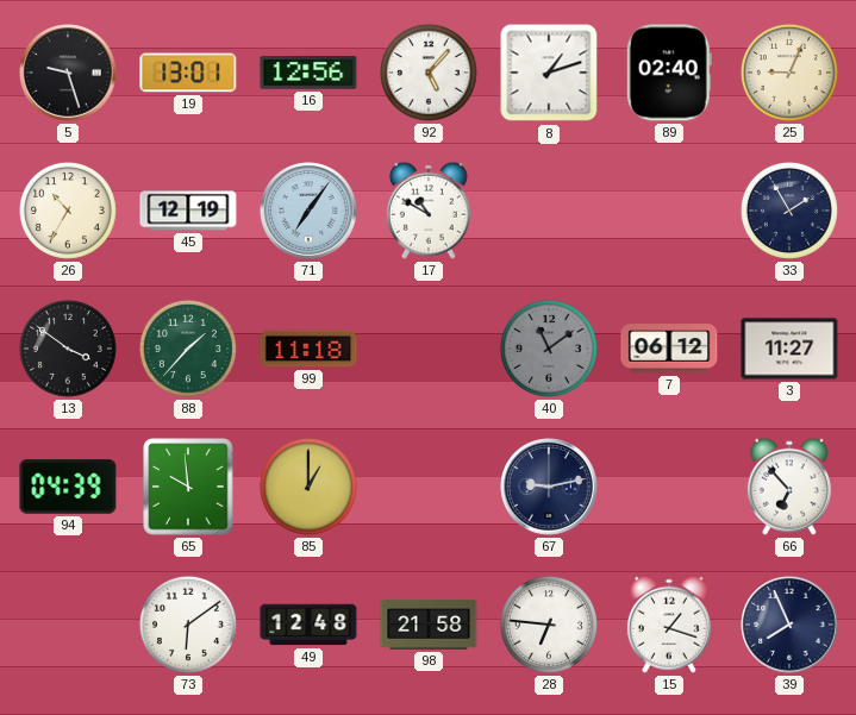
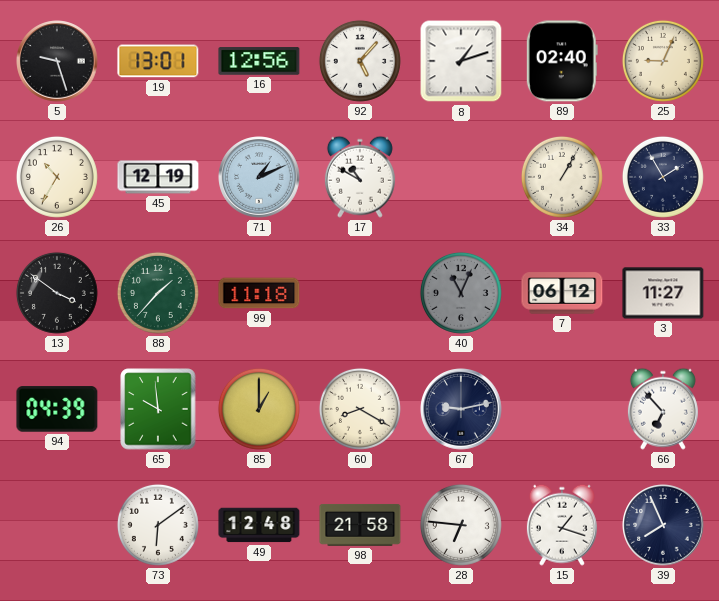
71: 7:06 -> 1:11 (259, 177)
34: none -> 1:05 (562, 177)
40: 11:09 -> 11:04 (461, 293)
60: none -> 8:20 (360, 409)
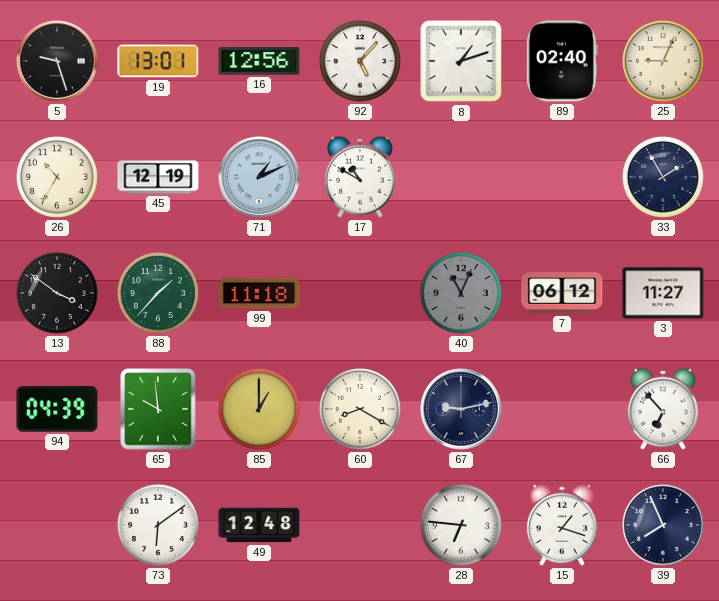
34: 1:05 -> none (562, 177)
98: 21:58 -> none (360, 525)
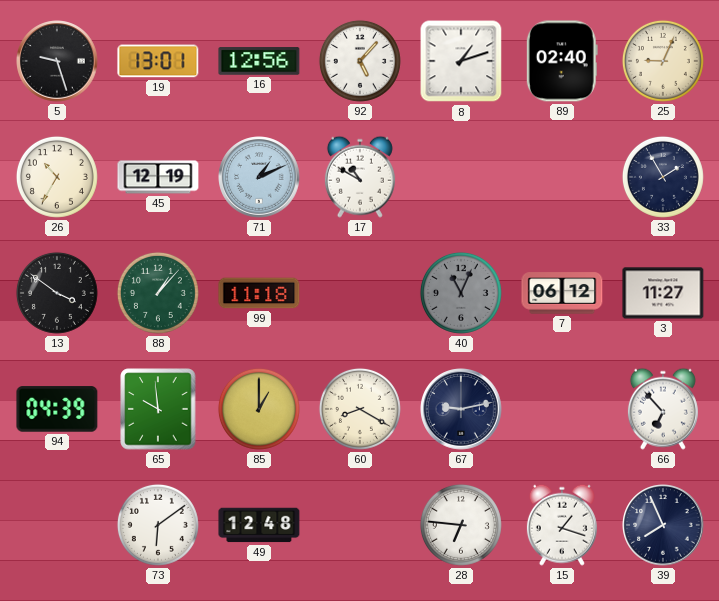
88: 1:37 -> 1:07 (158, 293)
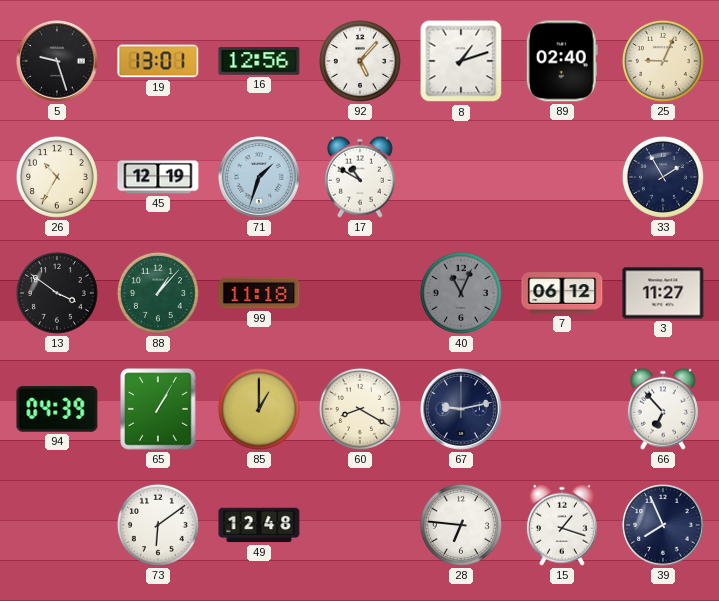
71: 1:11 -> 1:33 (259, 177)
65: 9:59 -> 1:05 (158, 409)
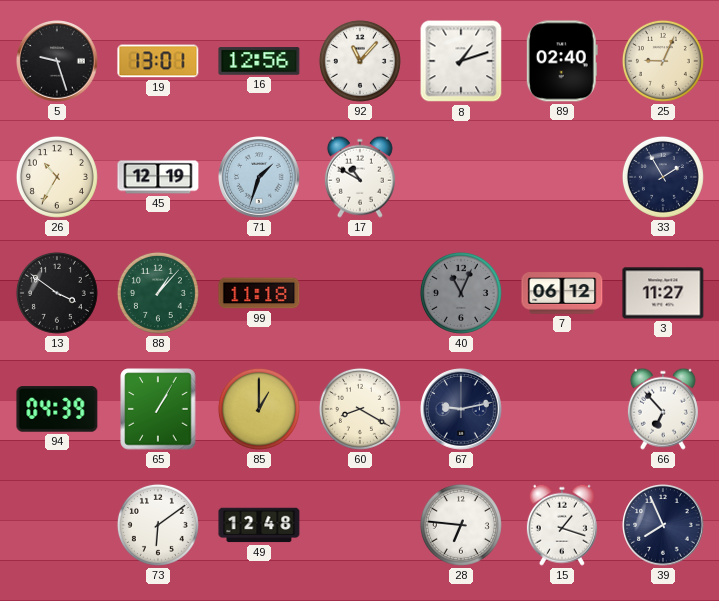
92: 5:07 -> 11:07 (360, 61)
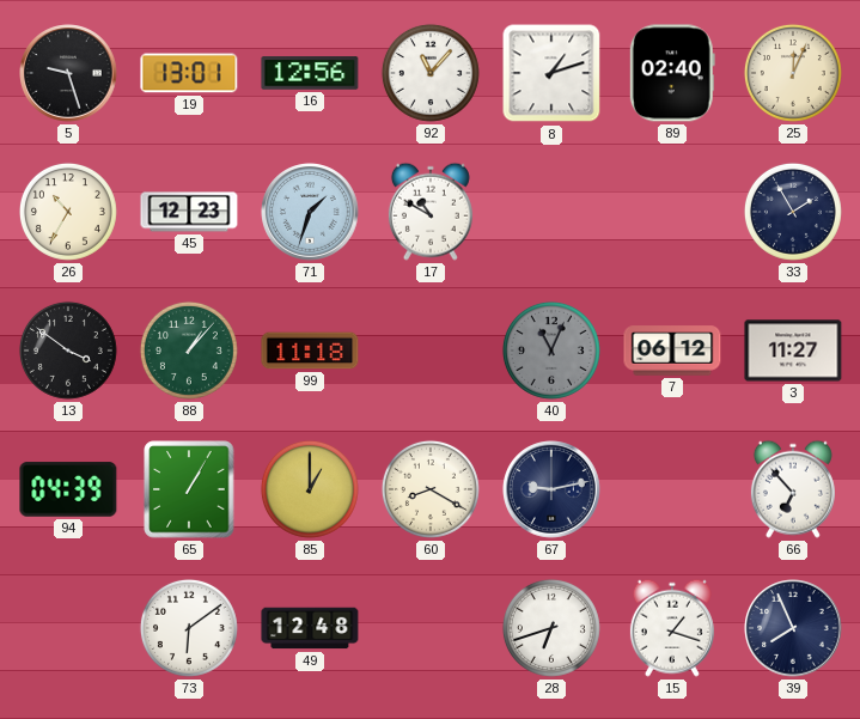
25: 9:04 -> 12:04 (793, 73)
45: 12:19 -> 12:23 (189, 212)
28: 6:46 -> 6:42 (551, 628)
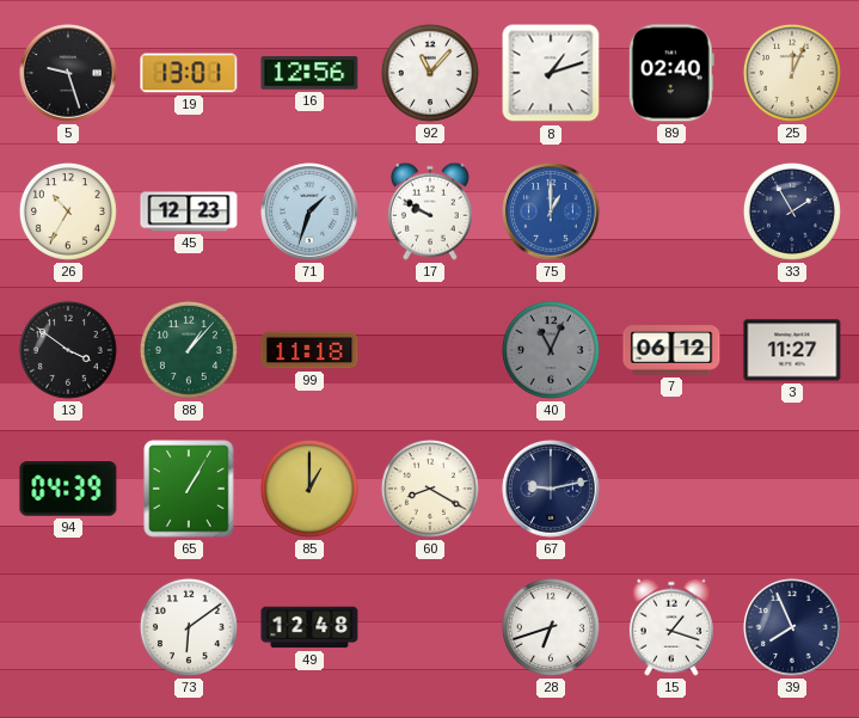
17: 10:50 -> 9:50 (430, 211)
75: none -> 1:00 (551, 211)
66: 6:53 -> none (793, 489)
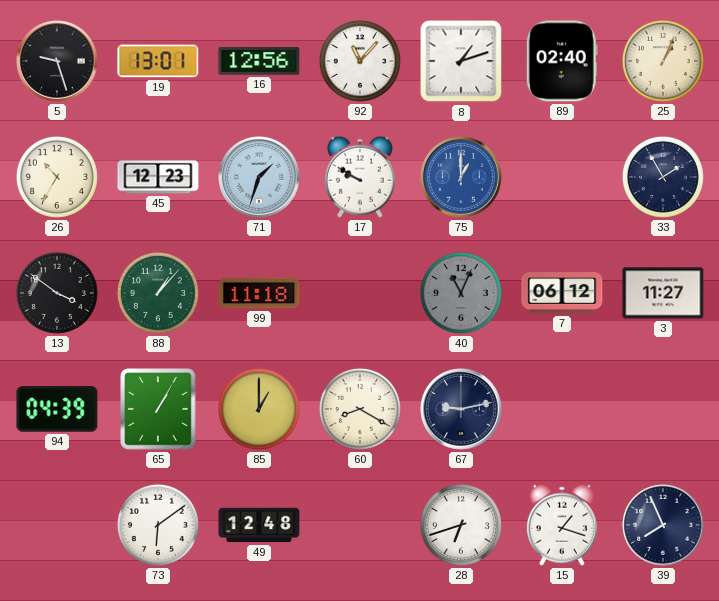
25: 12:04 -> 1:04 (663, 61)
